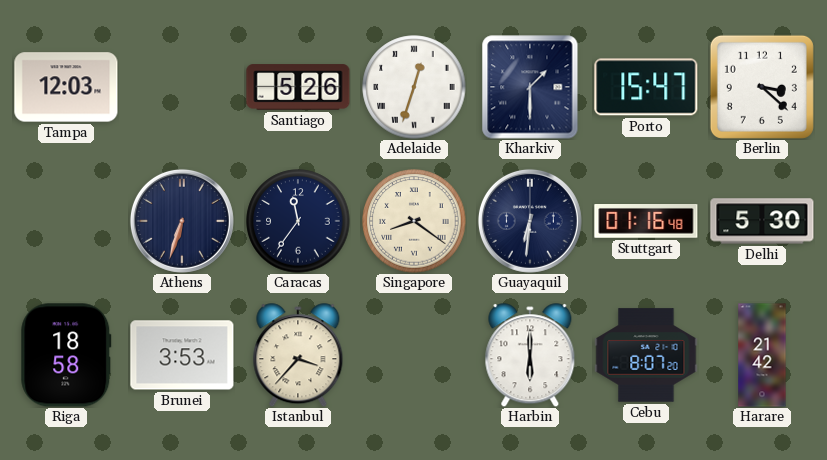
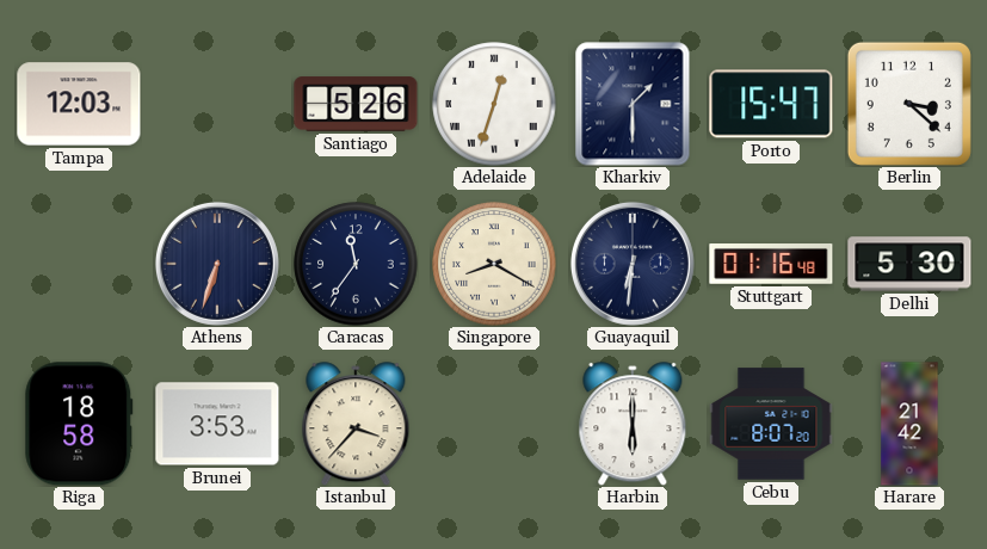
Singapore: 8:21 -> 8:20 (494, 264)
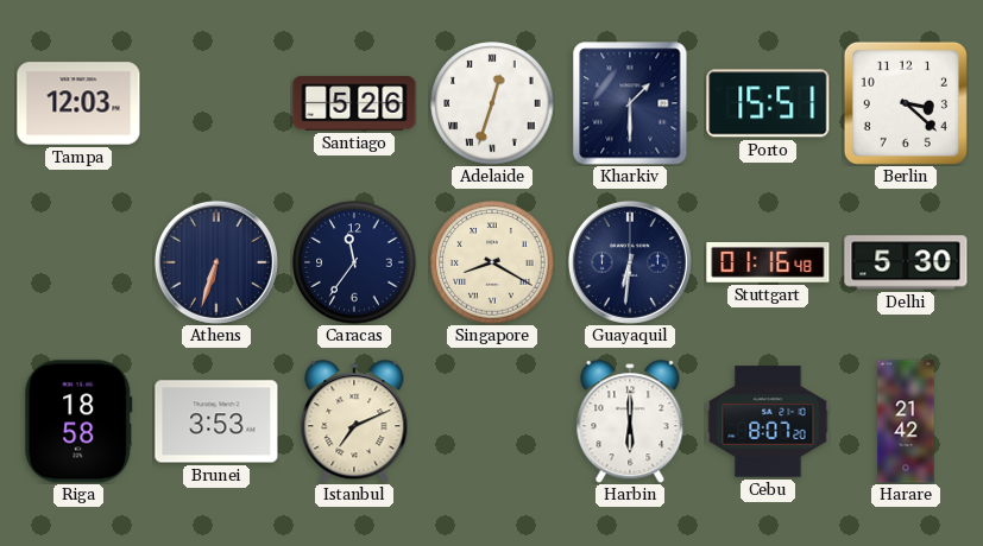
Porto: 15:47 -> 15:51 (768, 103)
Istanbul: 3:37 -> 7:11 (354, 421)
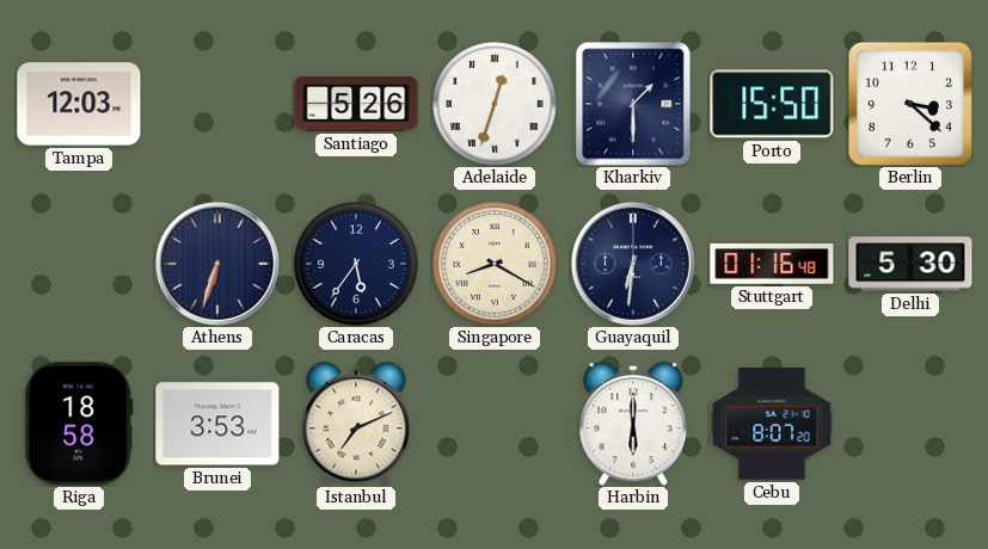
Porto: 15:51 -> 15:50 (772, 104)
Caracas: 11:36 -> 5:36 (356, 264)
Harare: 21:42 -> none (906, 421)
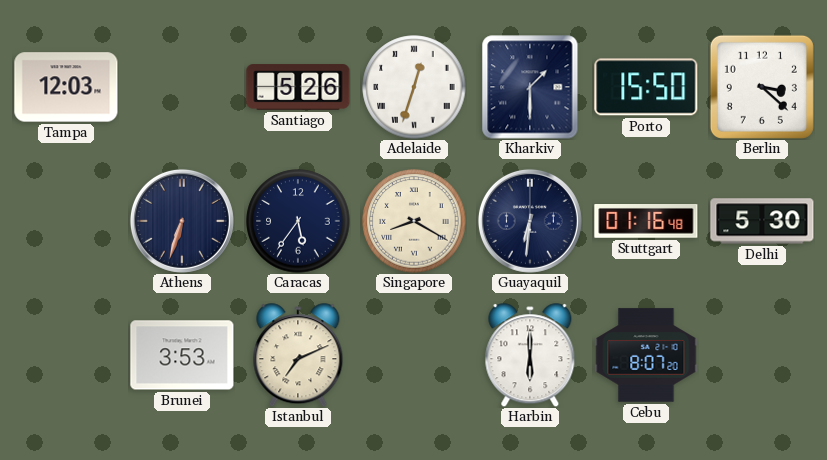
Riga: 18:58 -> none (79, 424)
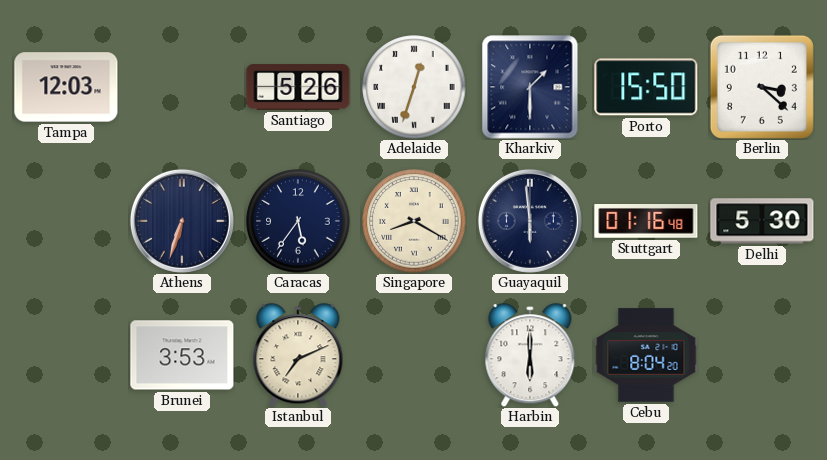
Guayaquil: 6:31 -> 5:59 (530, 221)
Cebu: 8:07 -> 8:04 (646, 355)
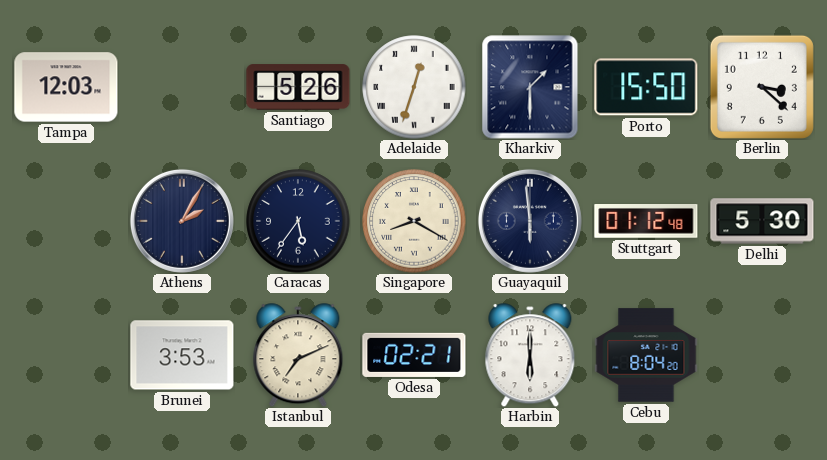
Athens: 6:33 -> 2:05 (182, 221)
Stuttgart: 01:16 -> 01:12 (646, 222)
Odesa: none -> 02:21 (414, 355)
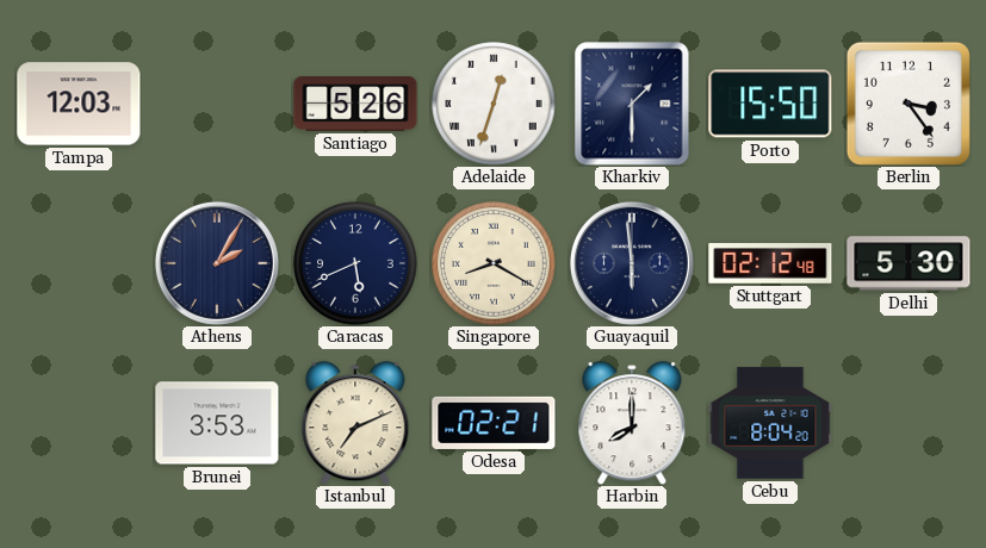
Berlin: 3:22 -> 3:24 (909, 104)
Caracas: 5:36 -> 5:41 (355, 263)
Stuttgart: 01:12 -> 02:12 (770, 264)
Harbin: 6:00 -> 8:00 (632, 423)
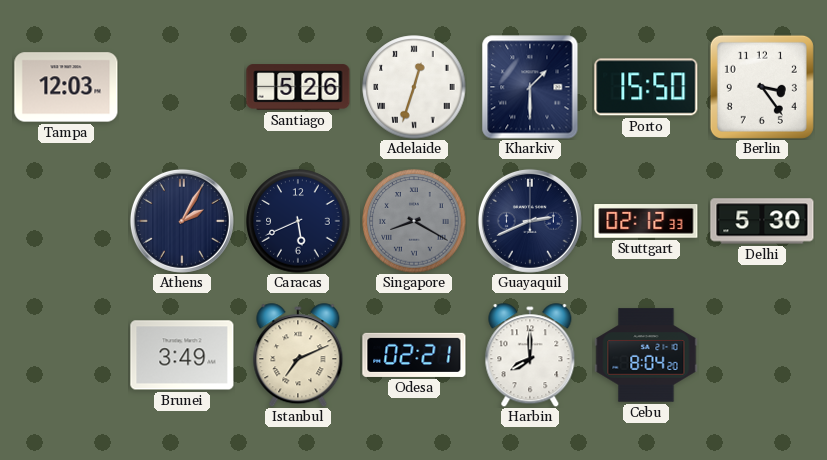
Singapore dial: cream -> grey (414, 221)
Guayaquil: 5:59 -> 2:41 (530, 221)
Stuttgart: 02:12:48 -> 02:12:33 (646, 222)
Brunei: 3:53 -> 3:49 (182, 355)
